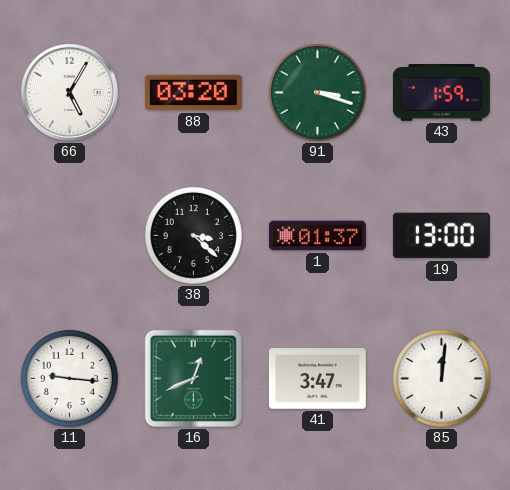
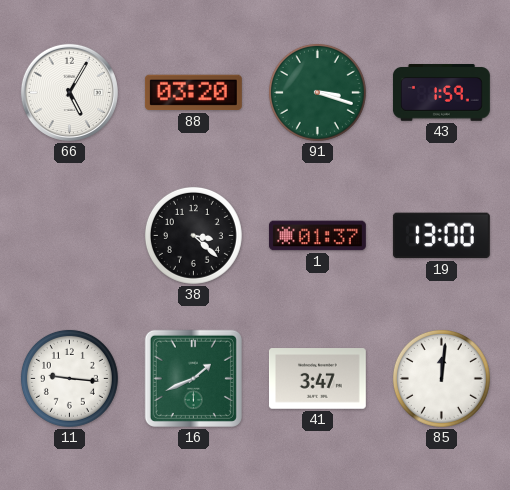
16: 12:41 -> 1:41 (193, 378)
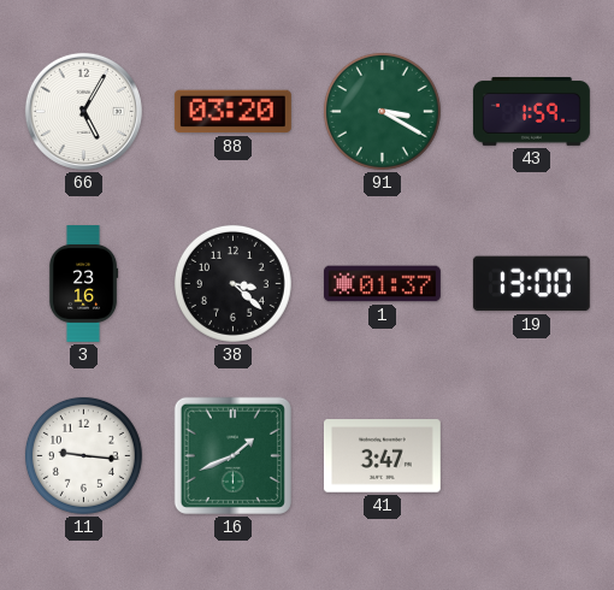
91: 3:18 -> 3:20 (382, 111)
3: none -> 23:16 (83, 284)
85: 12:01 -> none (441, 378)
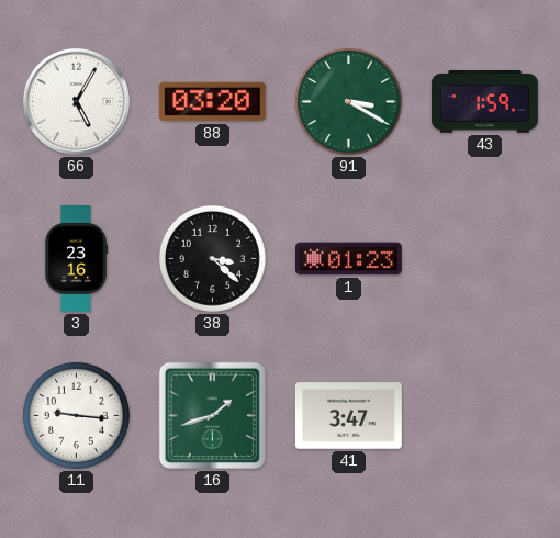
1: 01:37 -> 01:23 (348, 259)
19: 13:00 -> none (531, 284)
16: 1:41 -> 1:42 (212, 415)
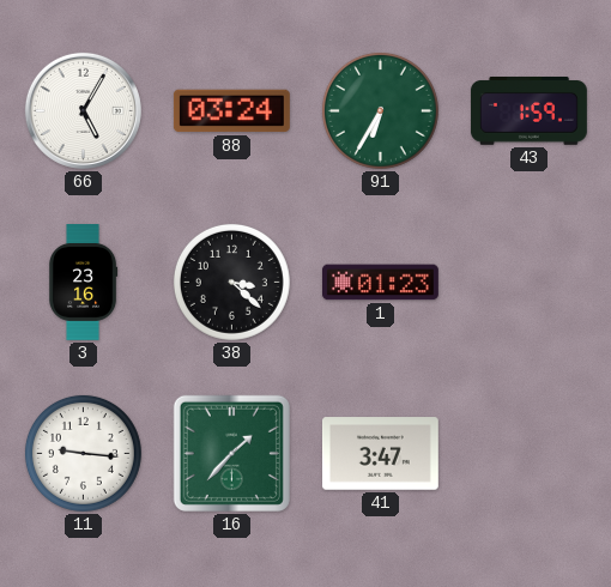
88: 03:20 -> 03:24 (231, 111)
91: 3:20 -> 6:35 (380, 110)
16: 1:42 -> 1:37 (231, 453)
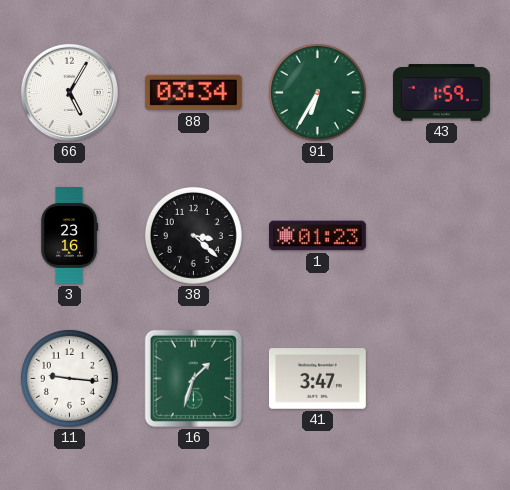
88: 03:24 -> 03:34 (193, 93)
16: 1:37 -> 1:33 (193, 378)
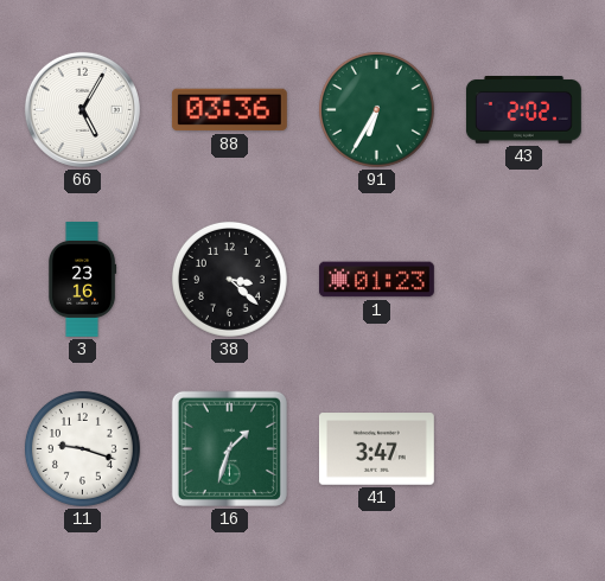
88: 03:34 -> 03:36 (229, 110)
43: 1:59 -> 2:02 (523, 110)
11: 9:16 -> 9:18 (82, 448)
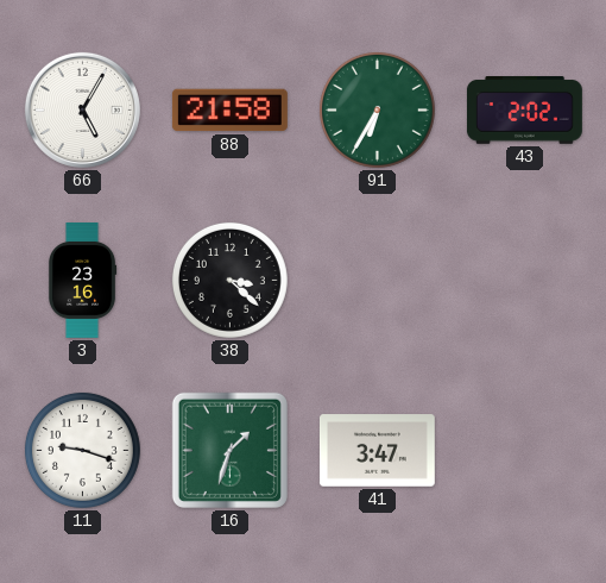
88: 03:36 -> 21:58 (229, 111)
1: 01:23 -> none (376, 280)
